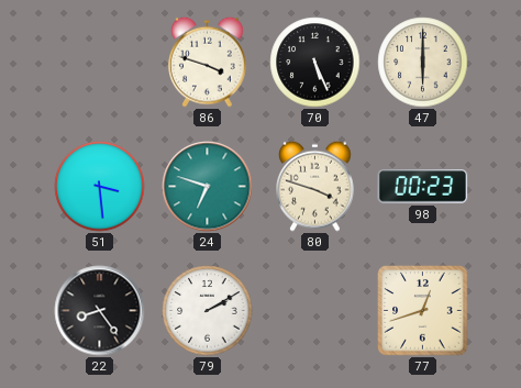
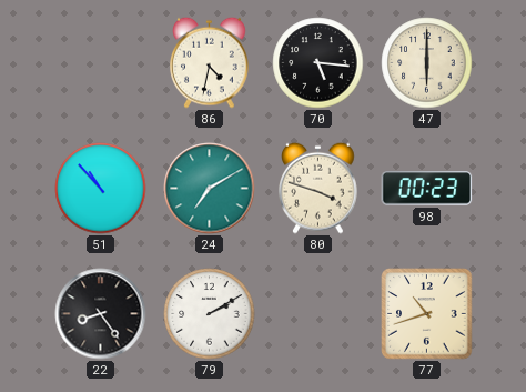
86: 3:48 -> 4:32 (210, 62)
70: 5:26 -> 5:16 (318, 63)
51: 3:29 -> 10:53 (101, 189)
24: 6:48 -> 7:10 (210, 189)
77: 12:42 -> 10:42 (427, 314)
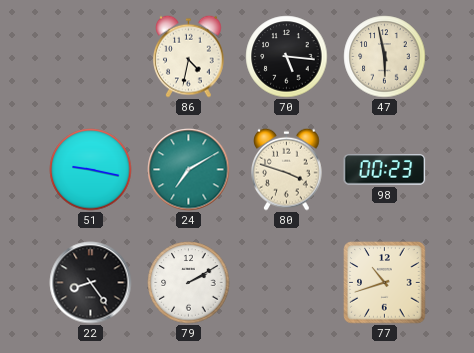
47: 6:00 -> 5:58 (385, 57)
51: 10:53 -> 9:17 (91, 170)
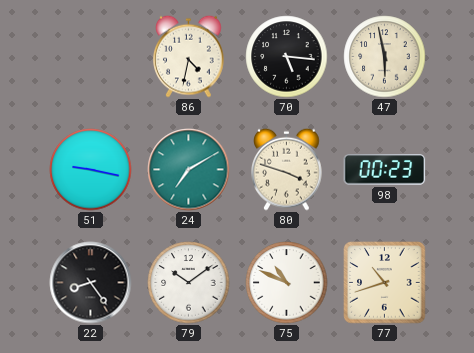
79: 2:10 -> 10:09 (189, 283)
75: none -> 10:49 (287, 283)
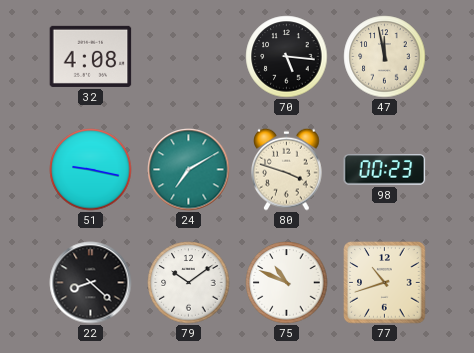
32: none -> 4:08 (91, 56)
86: 4:32 -> none (189, 56)
47: 5:58 -> 11:58 (385, 57)
22: 8:24 -> 8:22 (91, 283)
